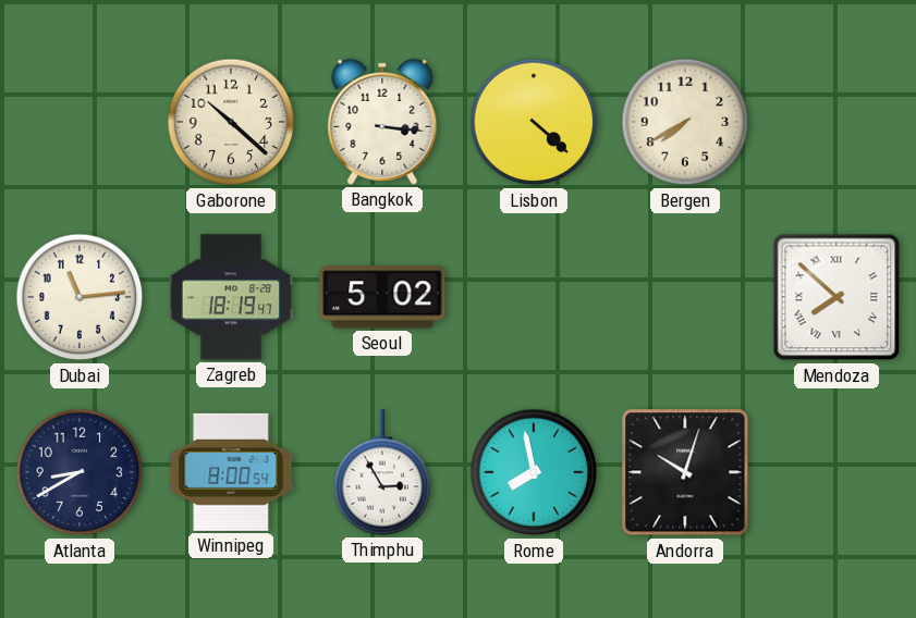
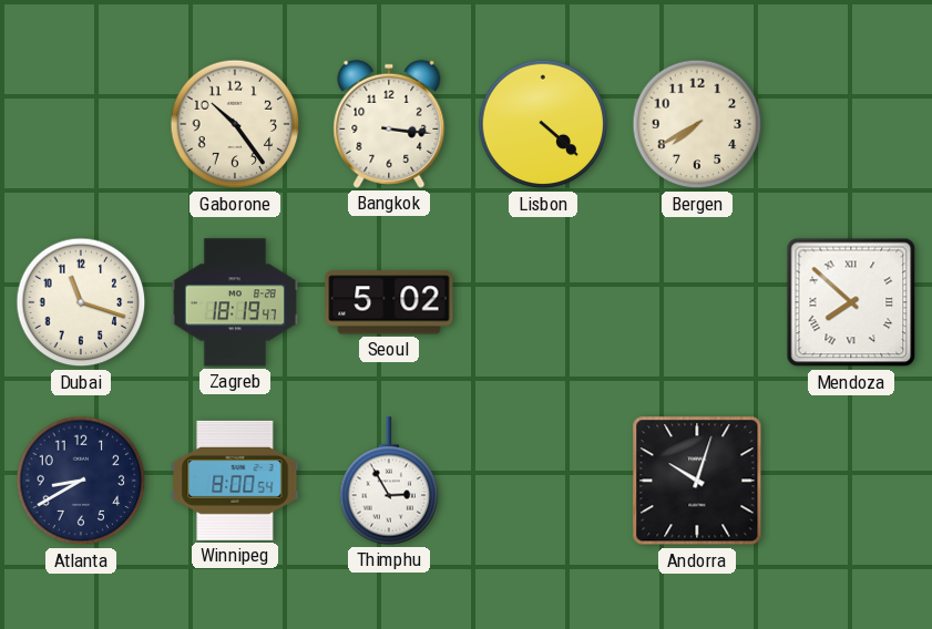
Gaborone: 10:22 -> 10:24 (235, 124)
Dubai: 11:14 -> 11:18 (81, 302)
Rome: 7:58 -> none (534, 472)
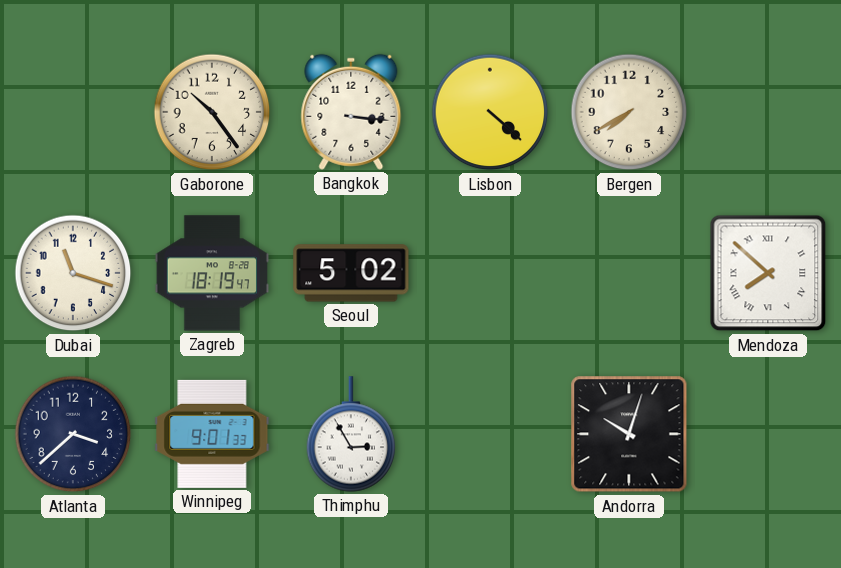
Atlanta: 8:40 -> 3:38 (73, 434)
Winnipeg: 8:00 -> 9:01 (212, 434)
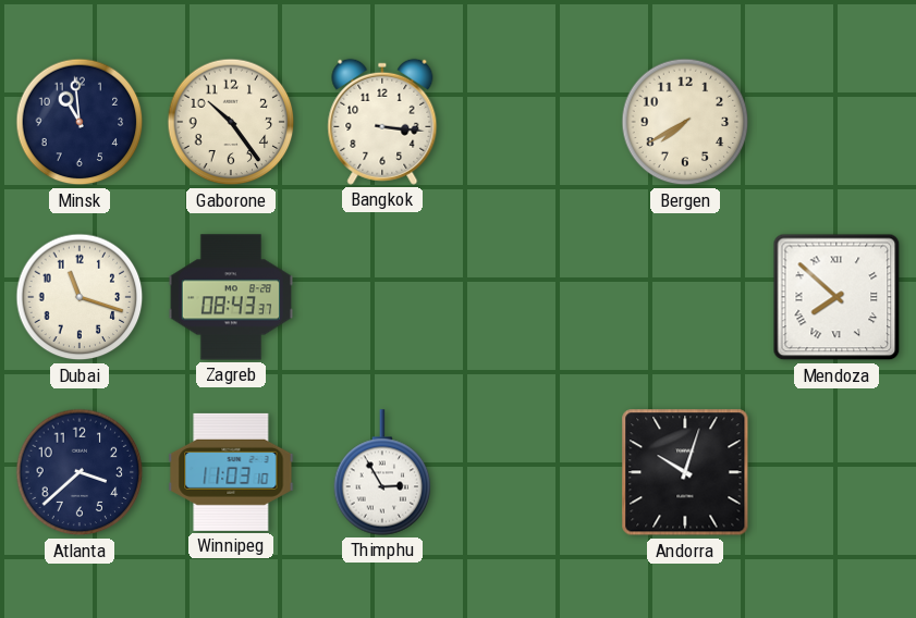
Minsk: none -> 10:59 (80, 122)
Lisbon: 4:22 -> none (490, 112)
Zagreb: 18:19 -> 08:43 (231, 297)
Seoul: 5:02 -> none (351, 273)
Winnipeg: 9:01 -> 11:03 (231, 472)
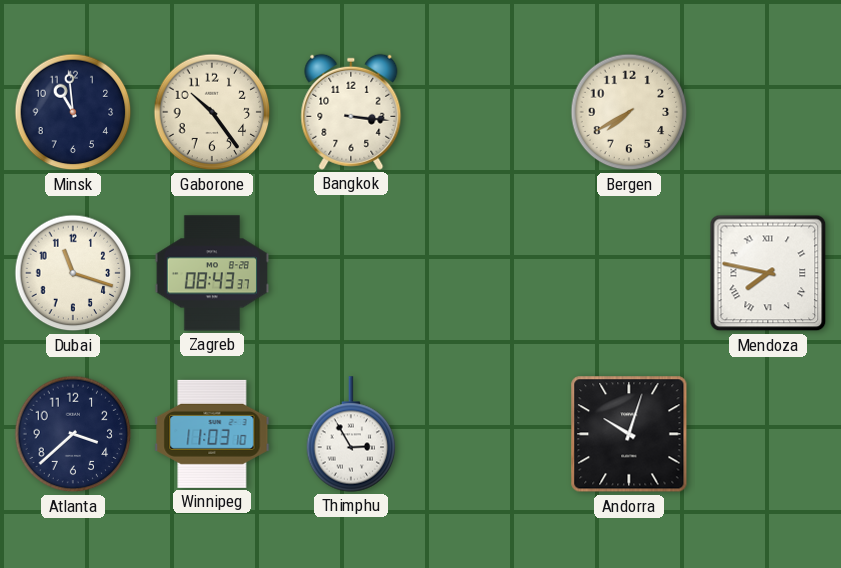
Mendoza: 7:52 -> 7:47 (768, 273)
